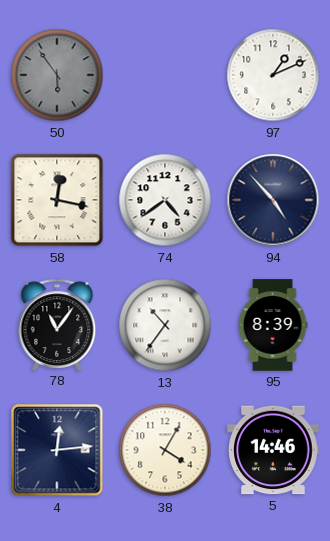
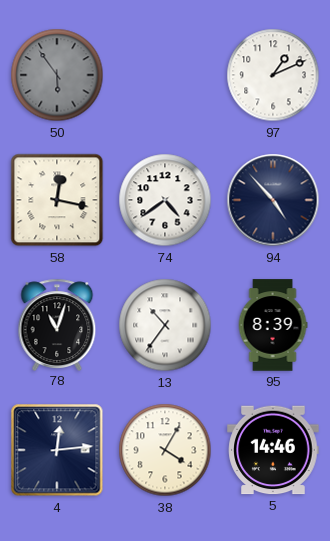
78: 11:06 -> 11:03 (57, 324)
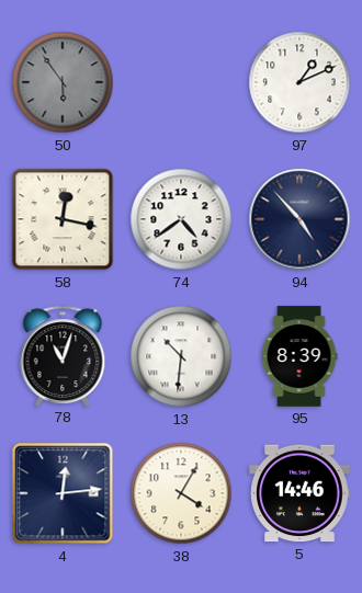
13: 10:36 -> 10:31 (181, 356)
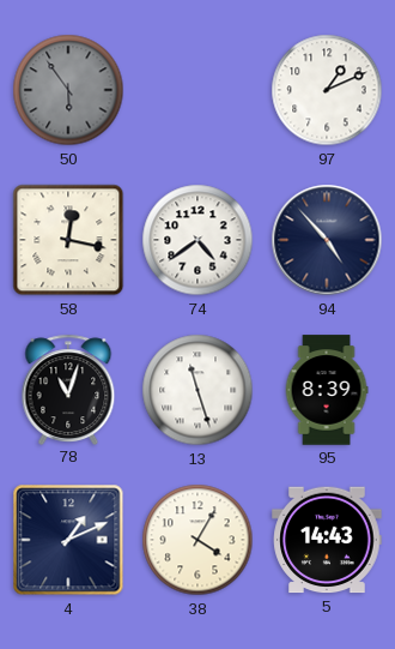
13: 10:31 -> 11:27 (197, 390)
4: 12:14 -> 1:11 (68, 540)
5: 14:46 -> 14:43 (327, 540)
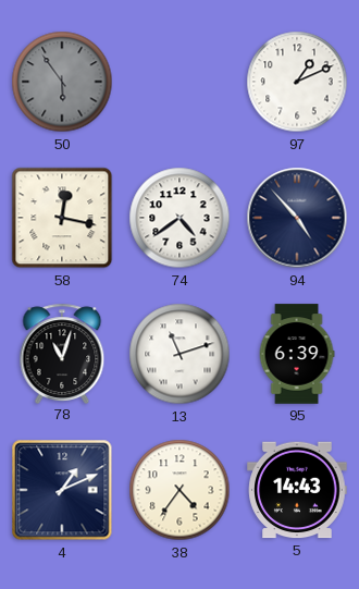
13: 11:27 -> 11:12 (179, 354)
95: 8:39 -> 6:39 (297, 354)
38: 4:05 -> 4:36 (179, 490)
